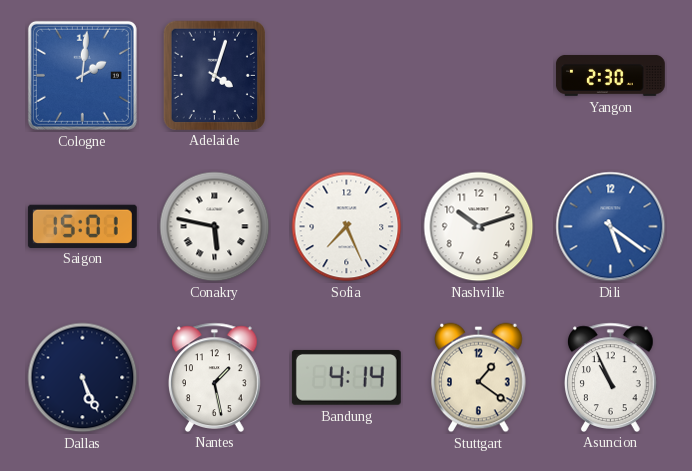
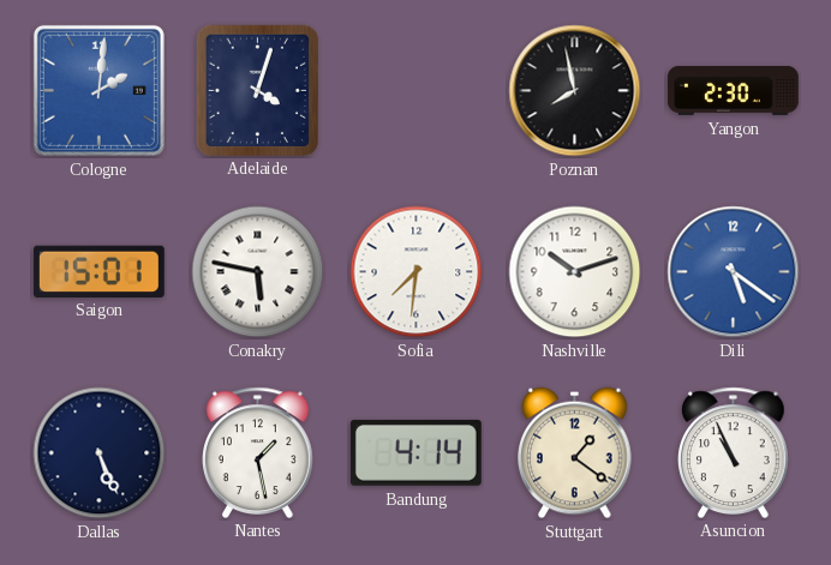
Poznan: none -> 7:58 (575, 91)
Sofia: 7:26 -> 7:31 (417, 272)
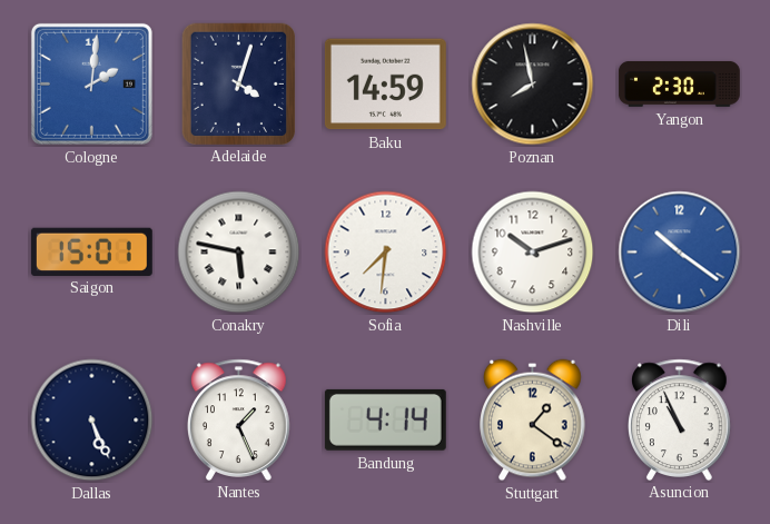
Baku: none -> 14:59 (385, 85)
Dili: 5:21 -> 10:21 (680, 253)
Nantes: 1:28 -> 1:26 (239, 419)
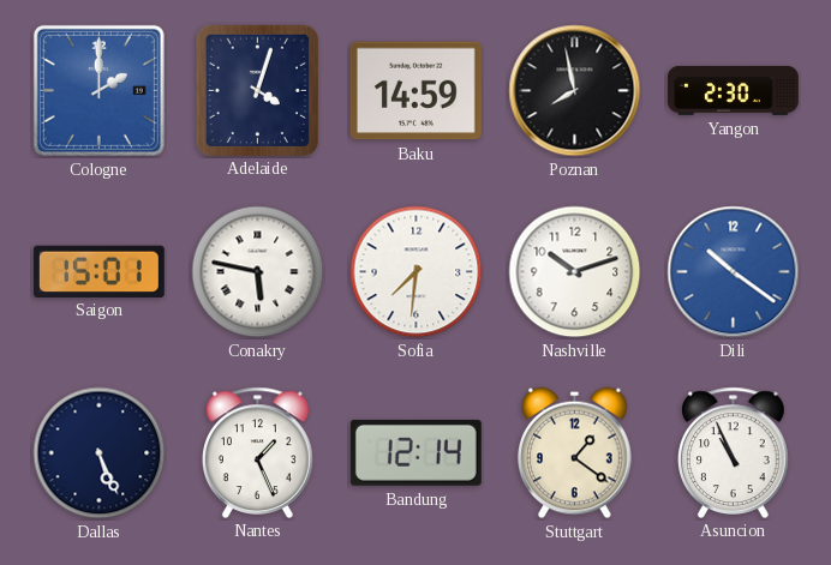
Cologne: 2:01 -> 2:00 (98, 90)
Bandung: 4:14 -> 12:14 (416, 452)
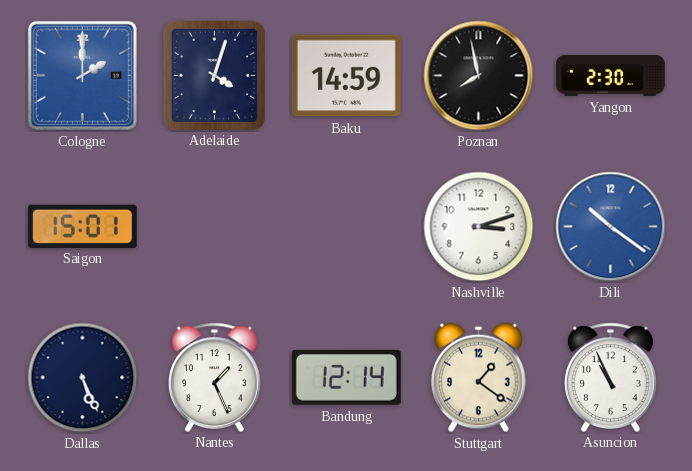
Conakry: 5:47 -> none (258, 272)
Sofia: 7:31 -> none (417, 272)
Nashville: 10:12 -> 3:12 (479, 227)
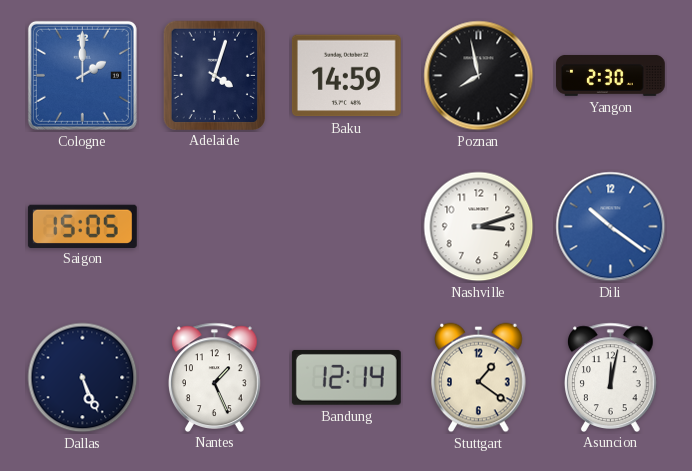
Saigon: 15:01 -> 15:05 (82, 226)
Asuncion: 10:56 -> 12:02 (611, 377)
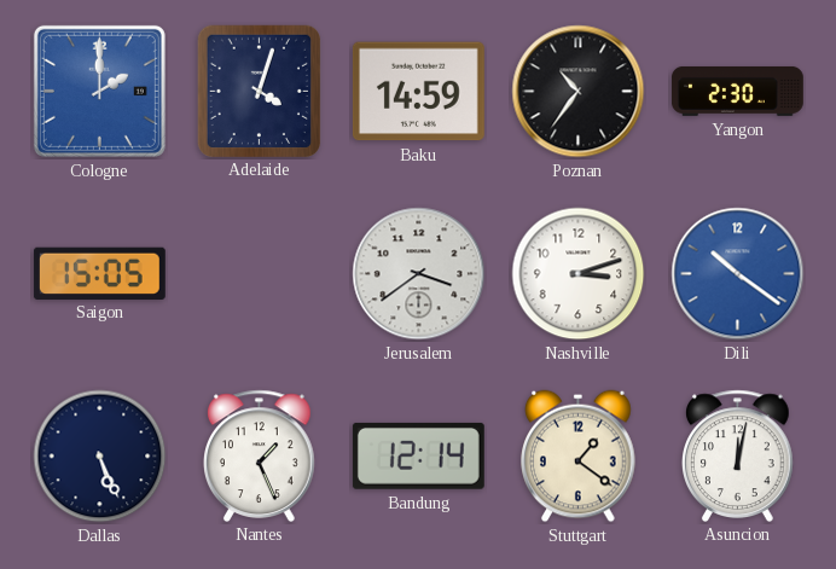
Poznan: 7:58 -> 10:36 (579, 92)
Jerusalem: none -> 3:39 (419, 274)
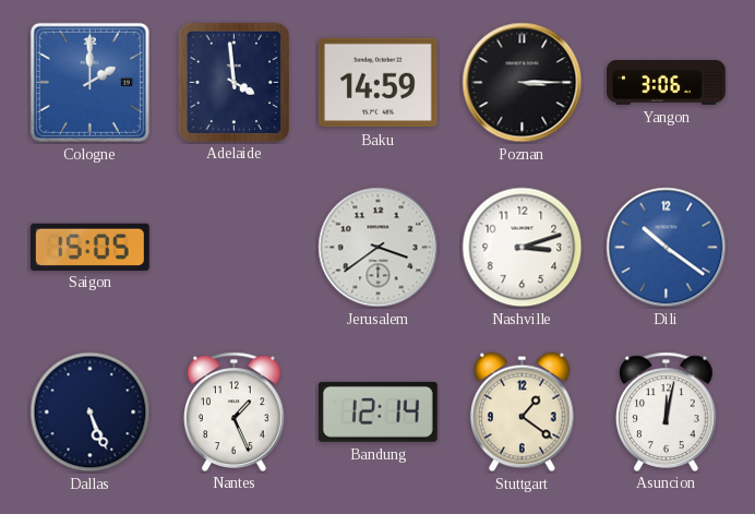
Adelaide: 4:03 -> 3:59 (233, 82)
Poznan: 10:36 -> 3:15 (523, 83)
Yangon: 2:30 -> 3:06 (667, 82)
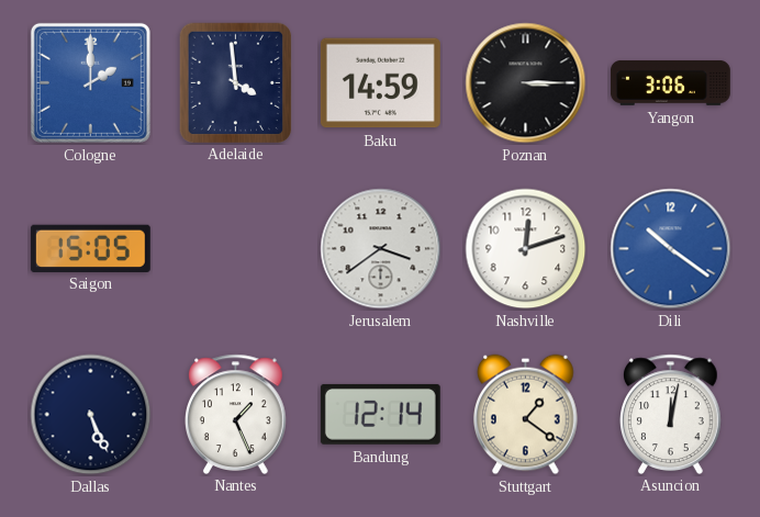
Nashville: 3:12 -> 12:12 (526, 249)
